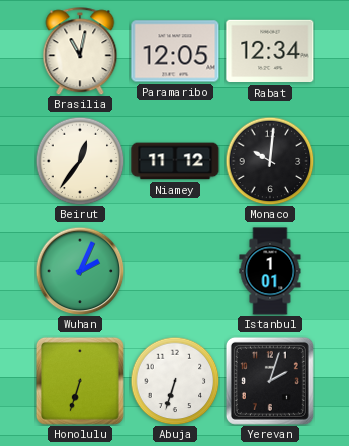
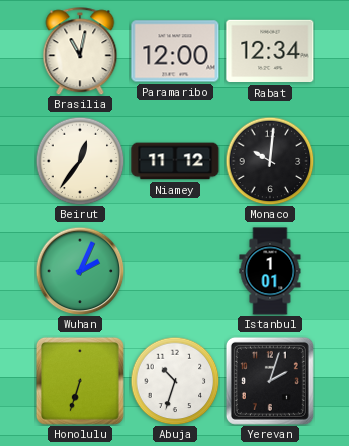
Paramaribo: 12:05 -> 12:00 (175, 51)
Abuja: 6:33 -> 10:33 (175, 381)
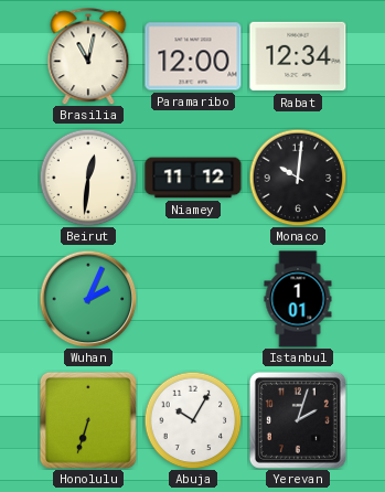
Beirut: 12:36 -> 12:31 (88, 178)
Abuja: 10:33 -> 10:05 (193, 420)
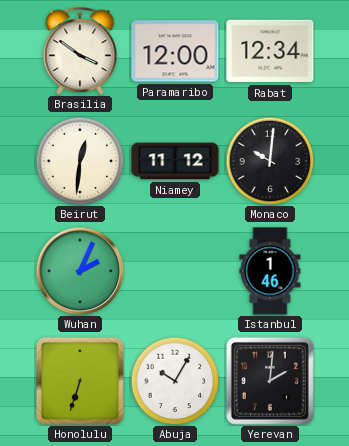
Brasilia: 11:02 -> 3:51 (80, 51)
Istanbul: 1:01 -> 1:46 (270, 271)
Yerevan: 2:03 -> 2:01 (270, 381)
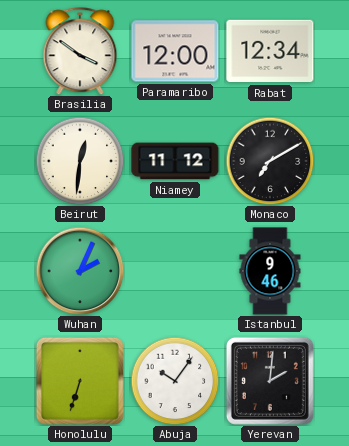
Monaco: 10:01 -> 7:10 (270, 161)
Istanbul: 1:46 -> 9:46 (270, 271)
Abuja: 10:05 -> 10:06 (175, 381)
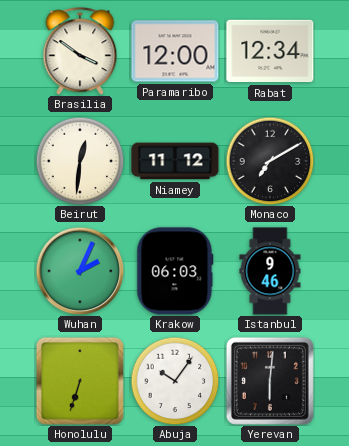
Krakow: none -> 06:03 (175, 271)
Yerevan: 2:01 -> 6:01 (270, 381)
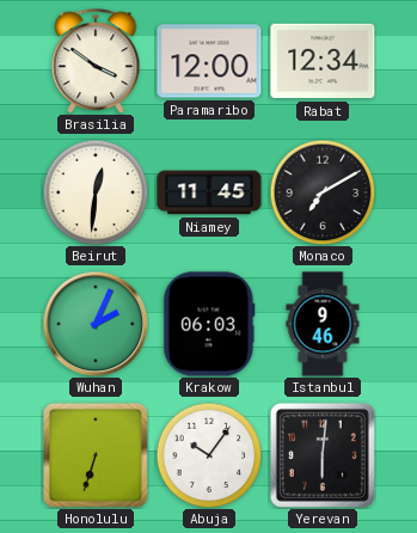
Niamey: 11:12 -> 11:45 (209, 192)
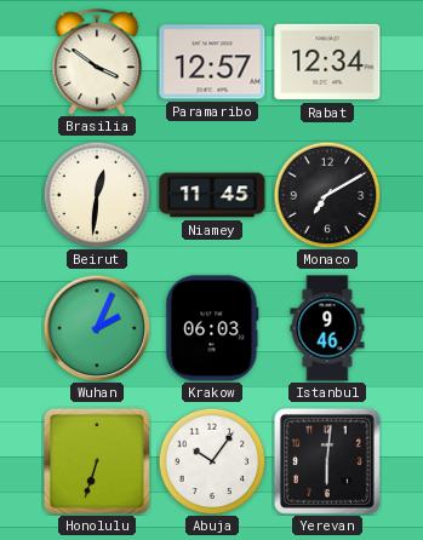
Paramaribo: 12:00 -> 12:57 (212, 62)
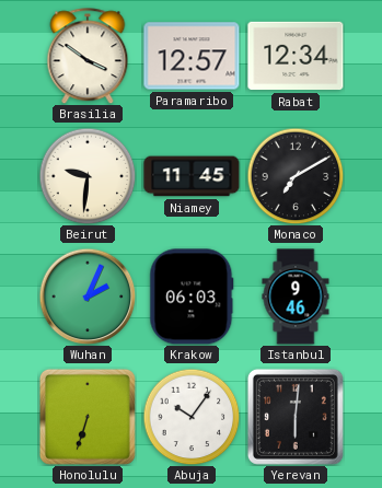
Beirut: 12:31 -> 9:31 (88, 176)
